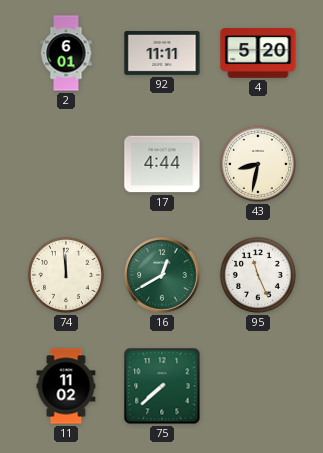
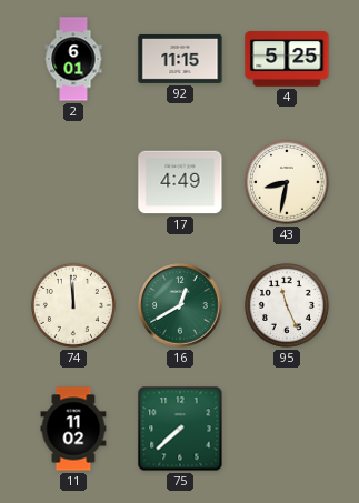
92: 11:11 -> 11:15 (180, 59)
4: 5:20 -> 5:25 (287, 59)
17: 4:44 -> 4:49 (180, 182)
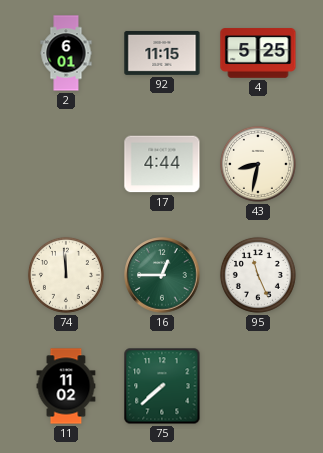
17: 4:49 -> 4:44 (162, 164)
16: 12:40 -> 12:45 (162, 275)
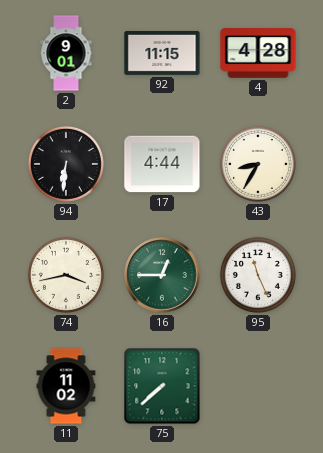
2: 6:01 -> 9:01 (66, 53)
4: 5:25 -> 4:28 (258, 53)
94: none -> 6:31 (66, 164)
43: 8:32 -> 8:35 (258, 164)
74: 11:59 -> 3:43 (66, 275)
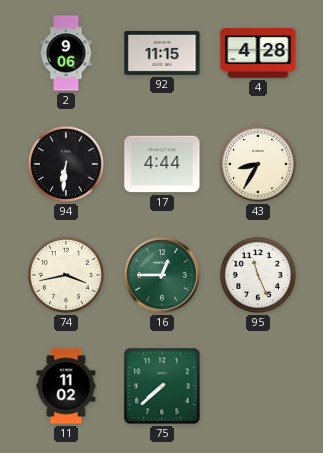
2: 9:01 -> 9:06 (66, 53)
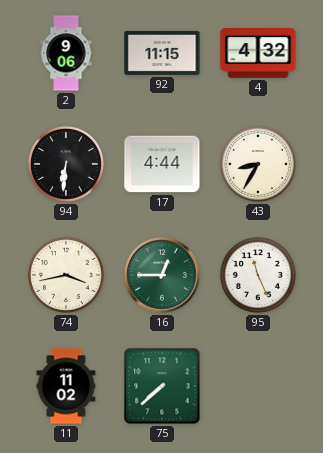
4: 4:28 -> 4:32 (258, 53)
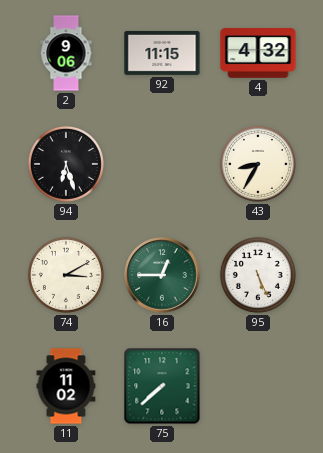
94: 6:31 -> 6:27 (66, 164)
17: 4:44 -> none (162, 164)
74: 3:43 -> 3:10 (66, 275)
95: 11:26 -> 5:26 (258, 275)
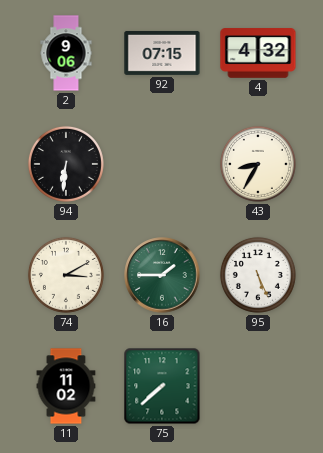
92: 11:15 -> 07:15 (162, 53)
94: 6:27 -> 6:31 (66, 164)
16: 12:45 -> 1:45 (162, 275)
